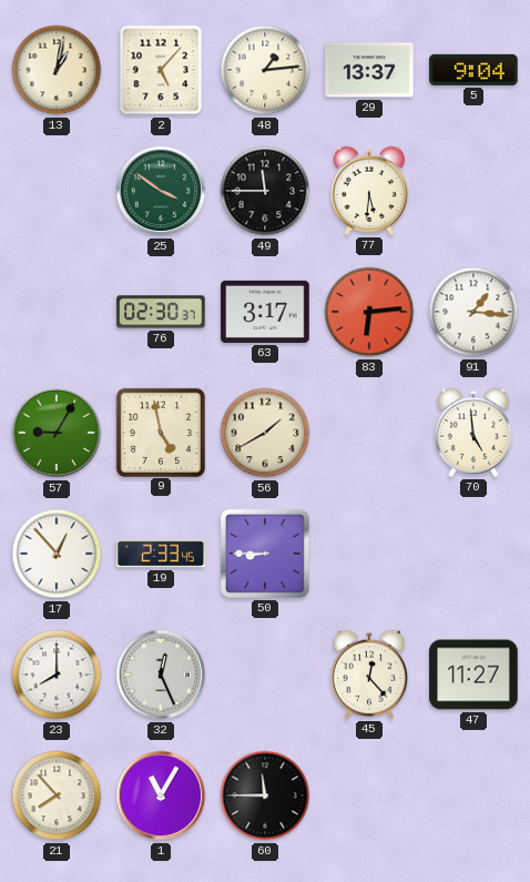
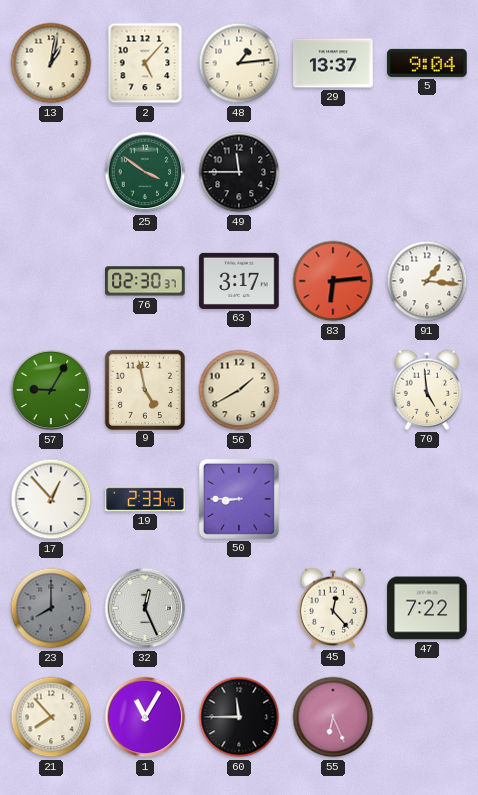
77: 5:31 -> none (369, 191)
23 dial: white -> grey (51, 608)
47: 11:27 -> 7:22 (427, 608)
55: none -> 6:26 (333, 717)
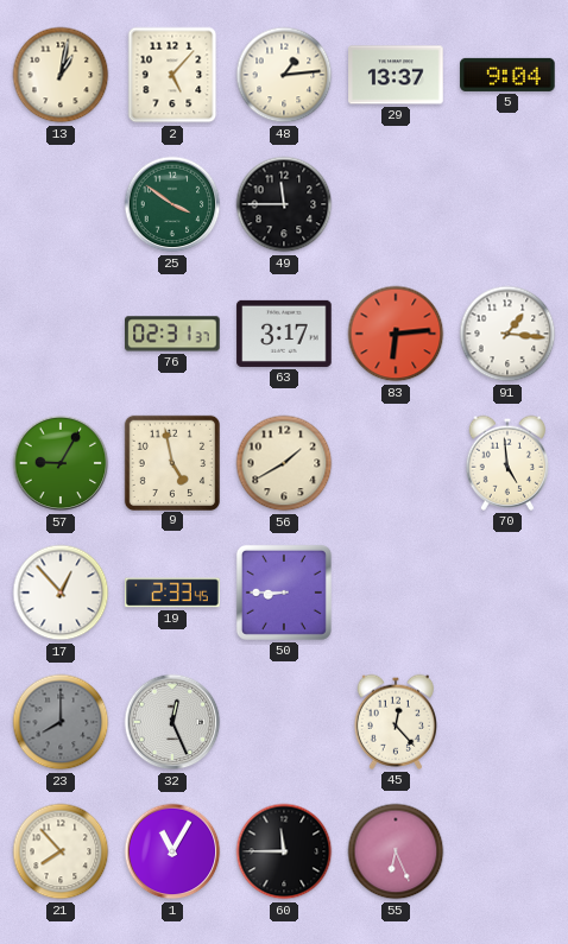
76: 02:30 -> 02:31 (172, 334)
47: 7:22 -> none (427, 608)
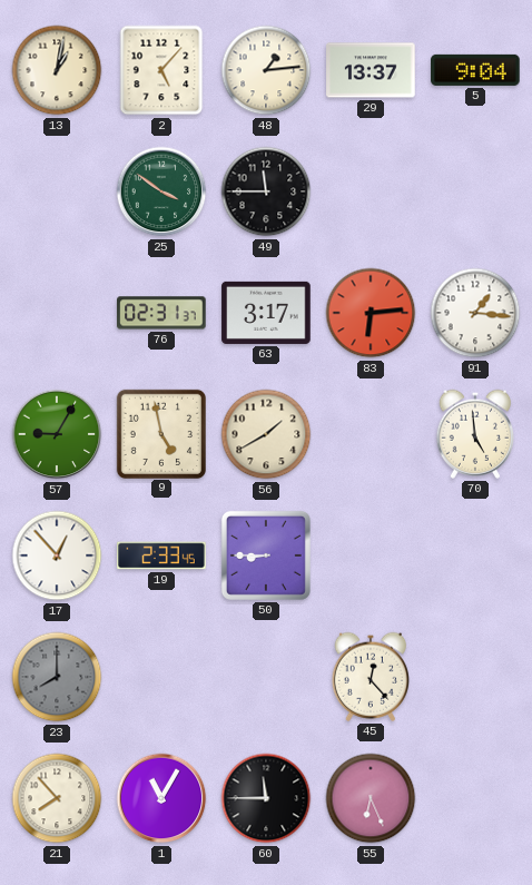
32: 12:26 -> none (172, 722)
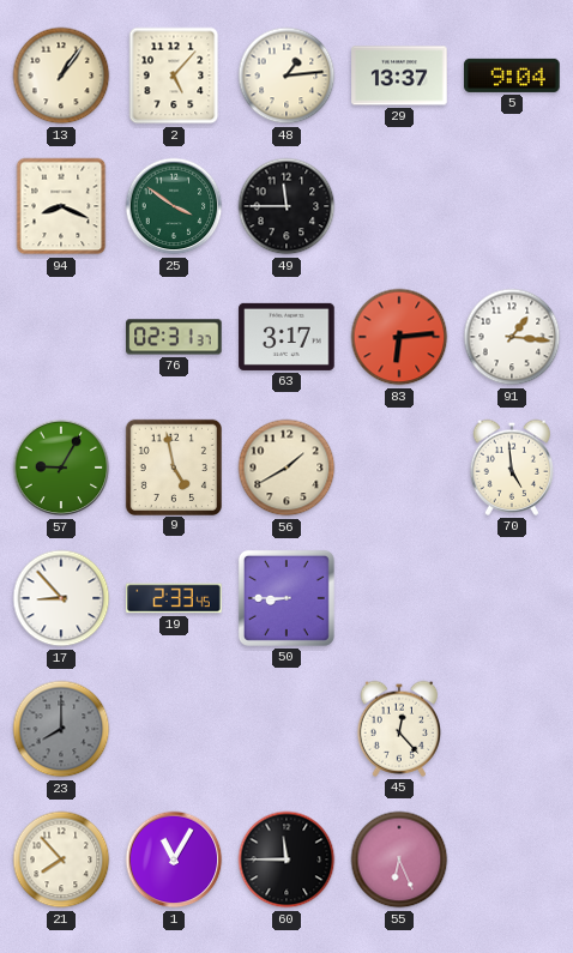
13: 1:02 -> 1:06 (61, 76)
94: none -> 8:19 (61, 206)
17: 12:53 -> 8:53 (61, 598)
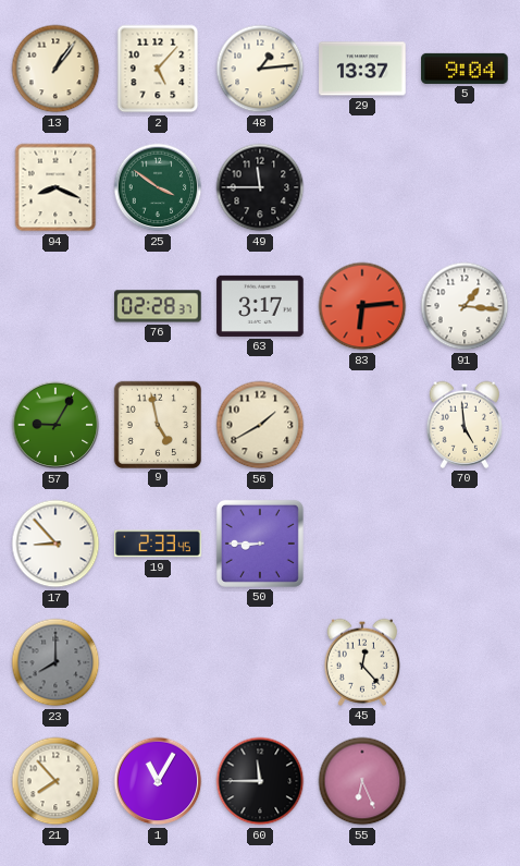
76: 02:31 -> 02:28 (158, 306)
